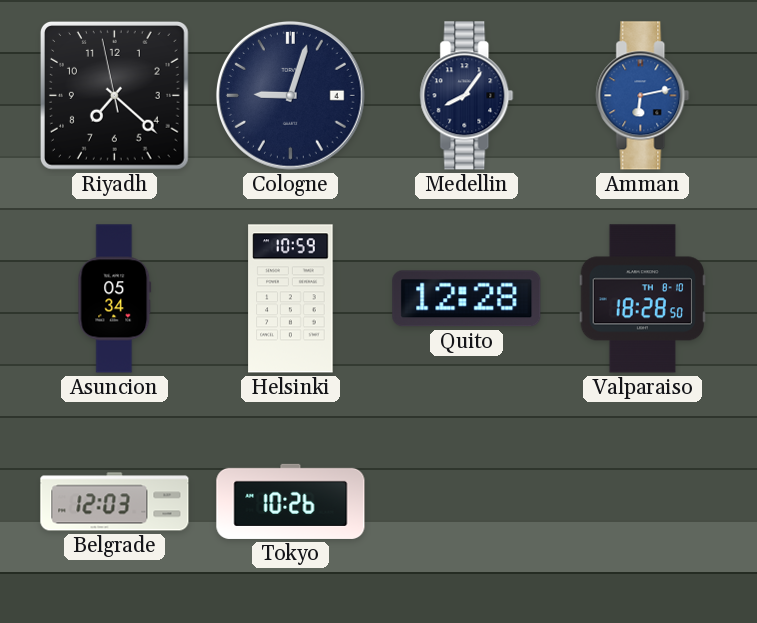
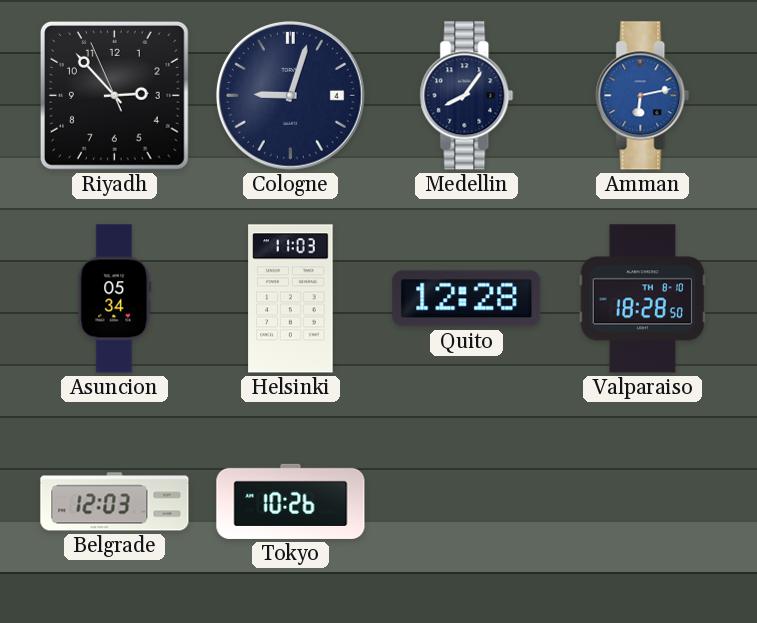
Riyadh: 7:21 -> 2:52 (114, 95)
Helsinki: 10:59 -> 11:03 (291, 299)
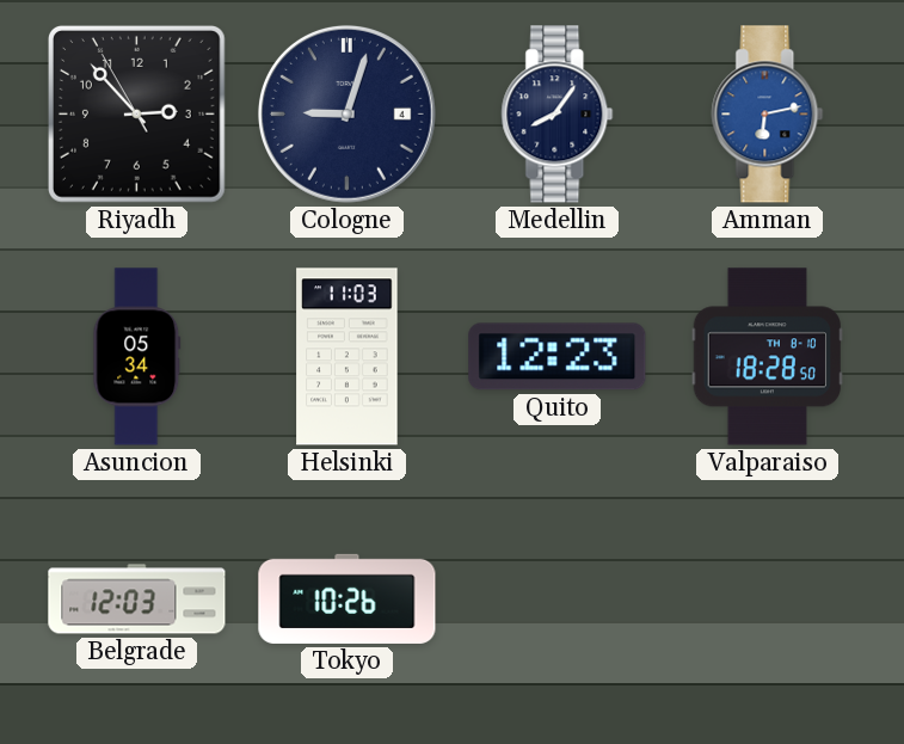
Riyadh: 2:52:56 -> 2:52:55 (136, 113)
Quito: 12:28 -> 12:23 (558, 357)
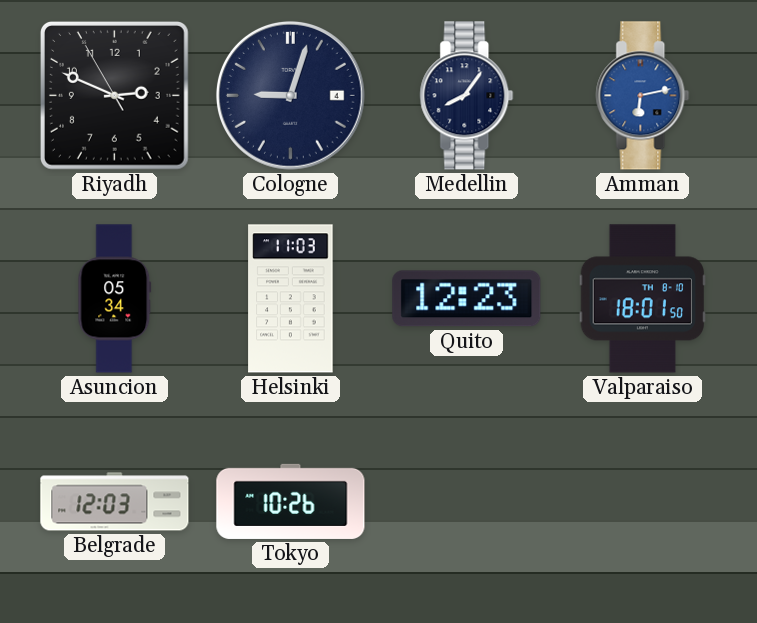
Riyadh: 2:52 -> 2:48 (114, 95)
Valparaiso: 18:28 -> 18:01 (642, 299)
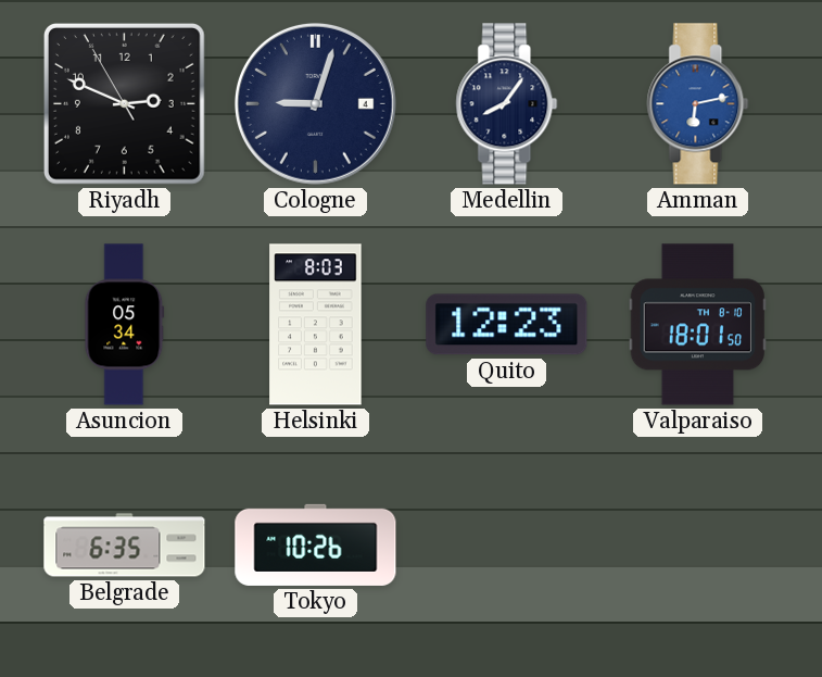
Helsinki: 11:03 -> 8:03 (316, 325)
Belgrade: 12:03 -> 6:35 (125, 546)
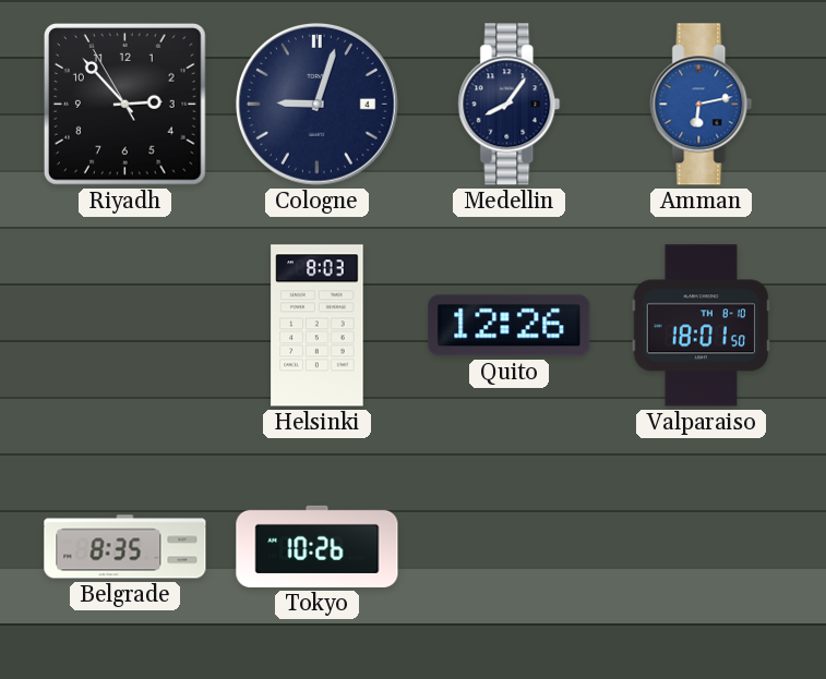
Riyadh: 2:48 -> 2:52 (124, 104)
Asuncion: 05:34 -> none (125, 325)
Quito: 12:23 -> 12:26 (510, 326)
Belgrade: 6:35 -> 8:35 (125, 547)
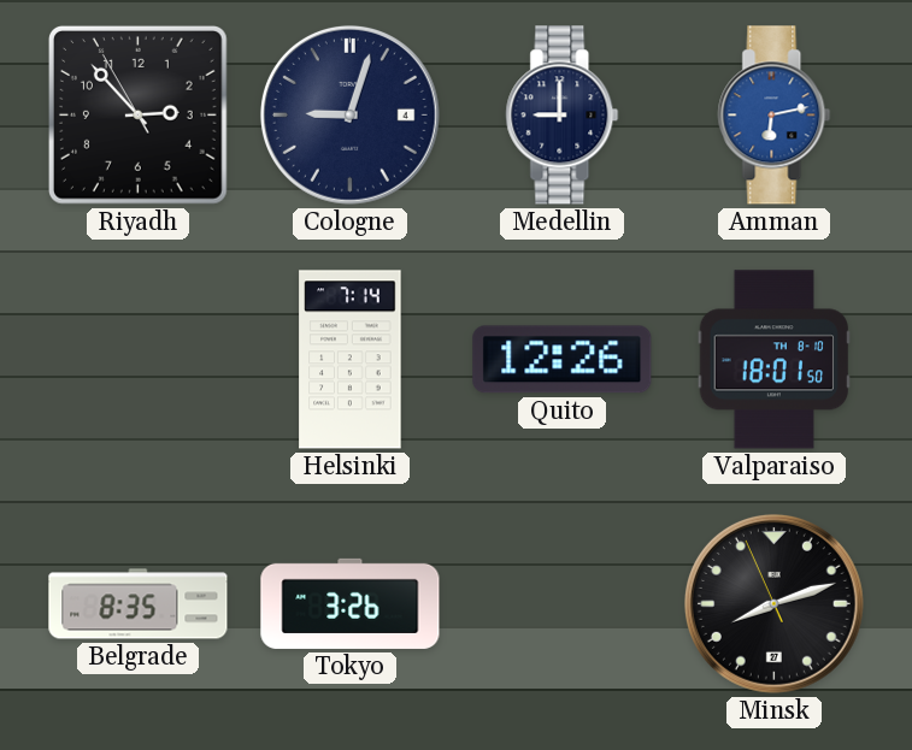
Medellin: 8:06 -> 9:00 (563, 116)
Helsinki: 8:03 -> 7:14 (351, 360)
Tokyo: 10:26 -> 3:26 (351, 603)
Minsk: none -> 8:11 (773, 603)
